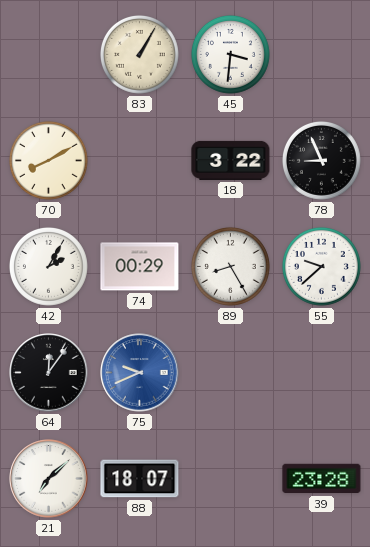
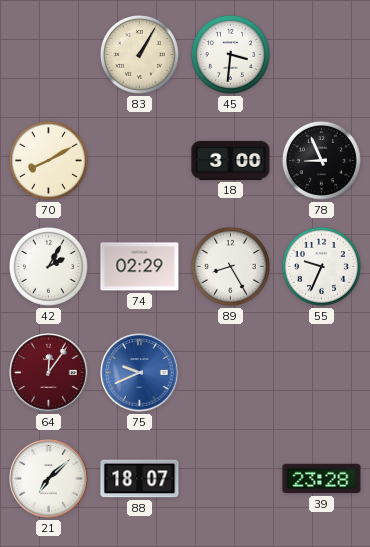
18: 3:22 -> 3:00 (231, 160)
74: 00:29 -> 02:29 (140, 267)
55: 9:38 -> 9:34 (321, 266)
64 dial: black -> burgundy (49, 373)
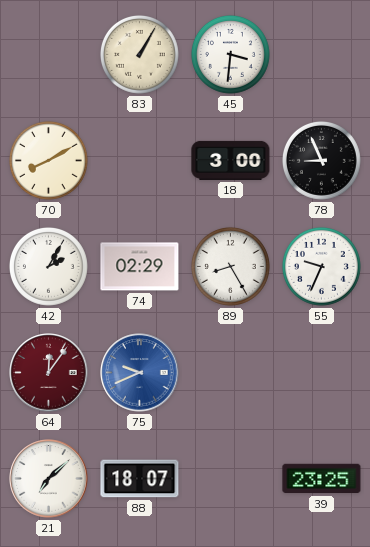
39: 23:28 -> 23:25 (322, 479)
